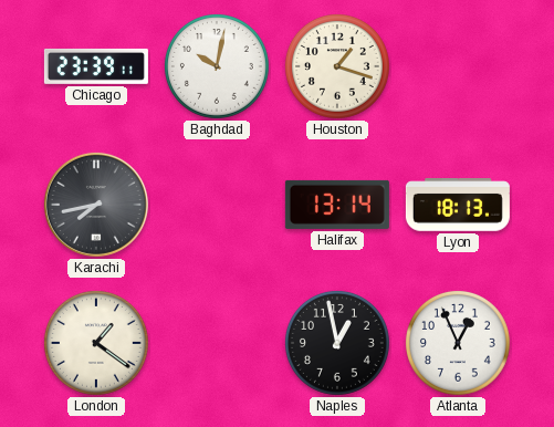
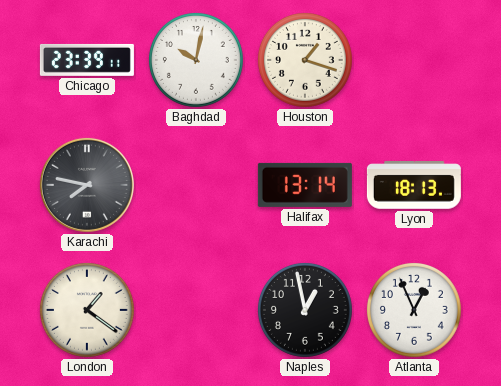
Karachi: 7:43 -> 7:47 (87, 185)
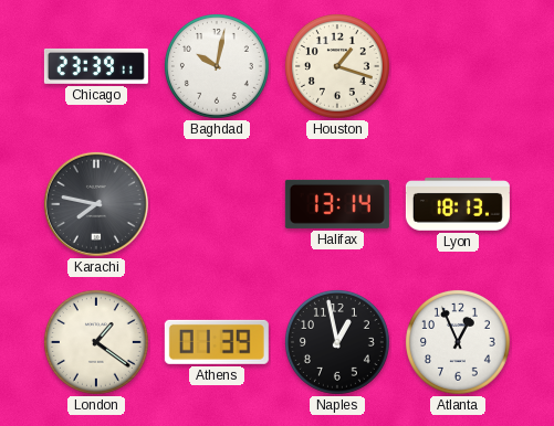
Athens: none -> 01:39 (217, 342)
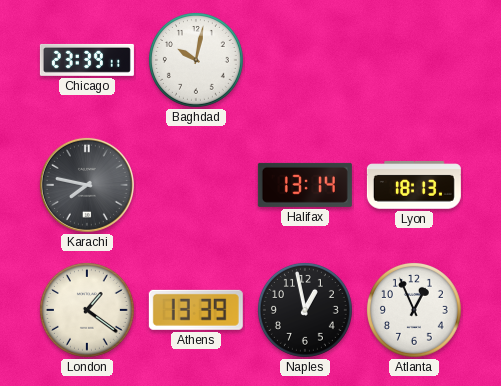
Houston: 1:18 -> none (337, 66)
Athens: 01:39 -> 13:39 (196, 310)
